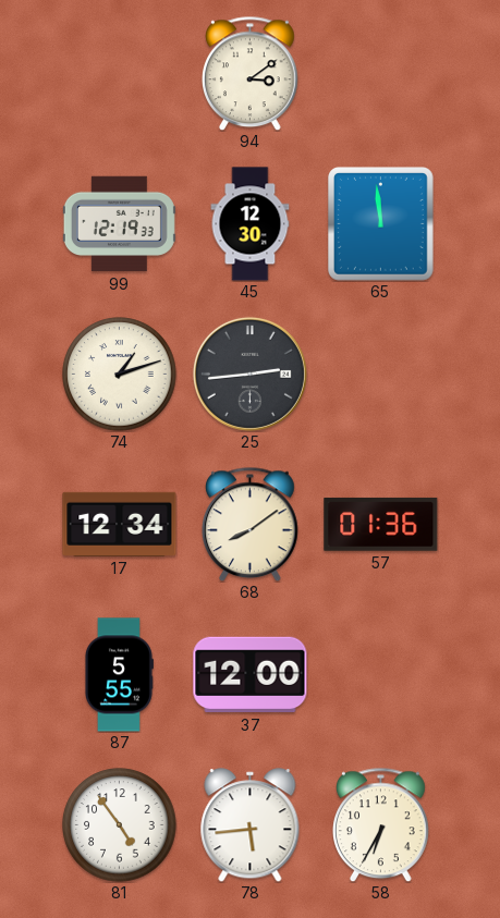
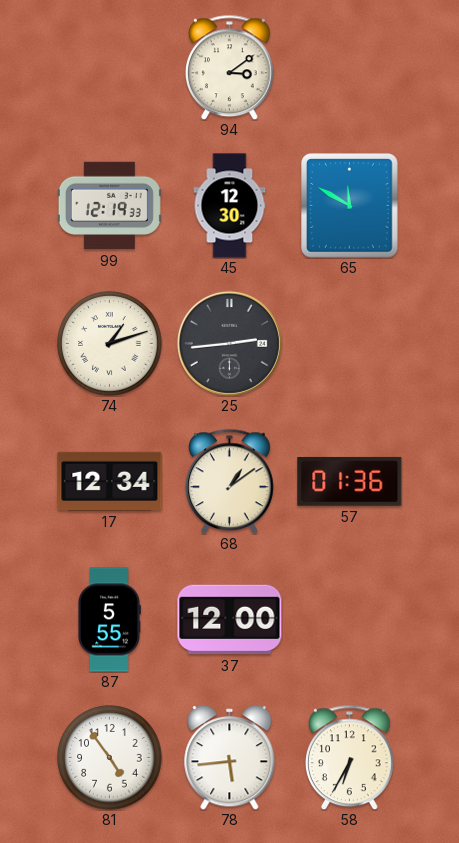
65: 11:59 -> 11:50 (350, 206)
68: 8:09 -> 1:09 (230, 481)
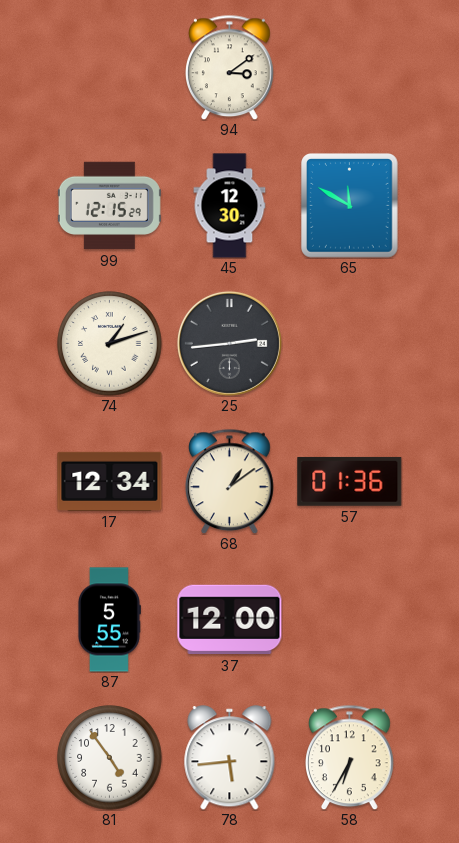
99: 12:19 -> 12:15 (109, 206)
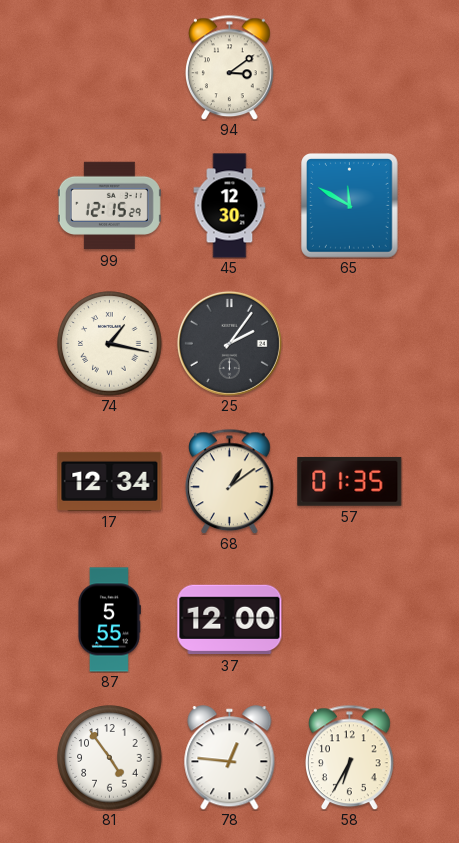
74: 1:12 -> 1:17 (110, 344)
25: 2:44 -> 2:06 (229, 343)
57: 01:36 -> 01:35 (350, 481)
78: 5:44 -> 12:46 (230, 758)
